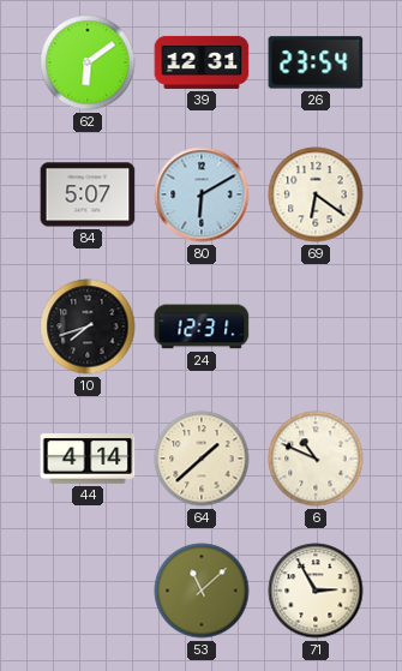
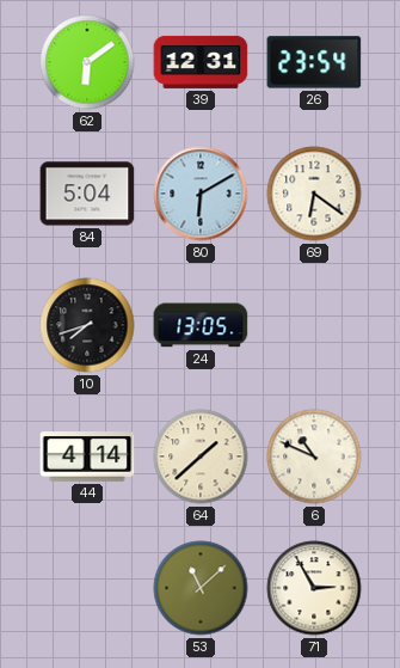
84: 5:07 -> 5:04 (87, 194)
24: 12:31 -> 13:05 (201, 325)
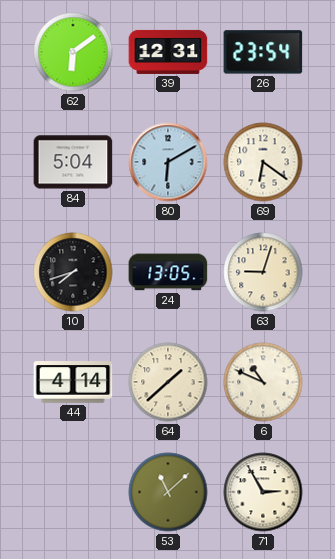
63: none -> 9:03 (263, 272)
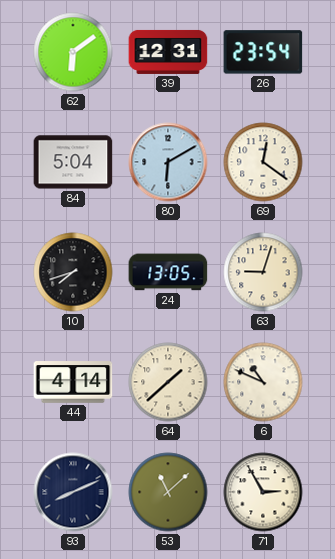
69: 6:21 -> 12:21 (263, 162)
93: none -> 8:11 (73, 492)
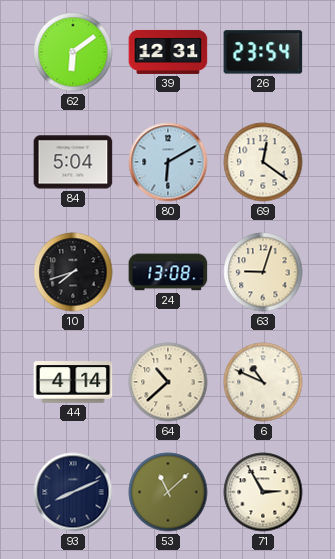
24: 13:05 -> 13:08 (168, 272)
64: 1:38 -> 10:38 (168, 382)
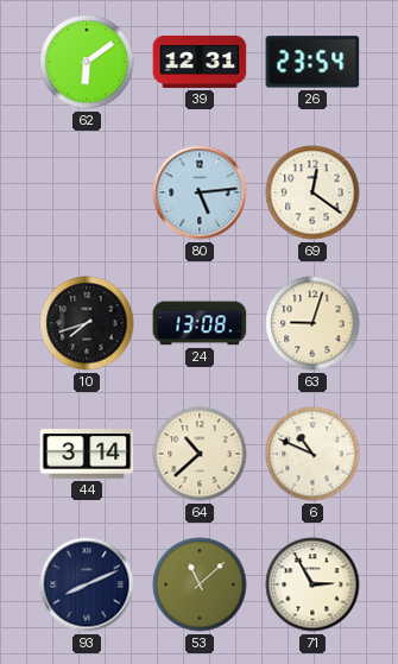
84: 5:04 -> none (73, 162)
80: 6:10 -> 5:14 (200, 192)
44: 4:14 -> 3:14 (87, 454)
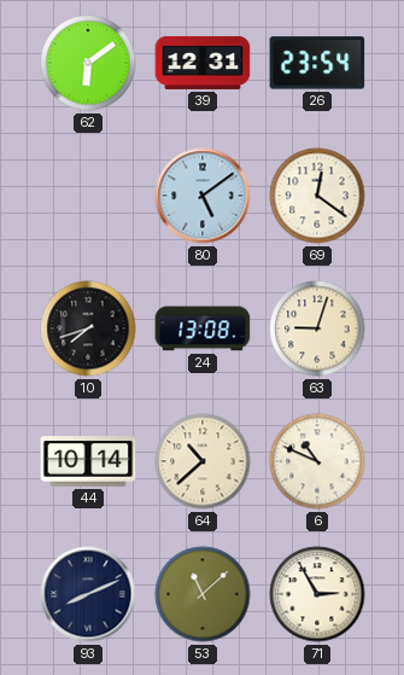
80: 5:14 -> 5:09 (203, 196)
44: 3:14 -> 10:14 (88, 461)
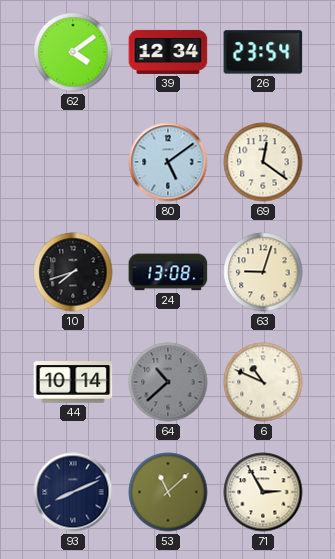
62: 6:09 -> 4:09 (73, 52)
39: 12:31 -> 12:34 (168, 52)
64 dial: cream -> grey (168, 382)
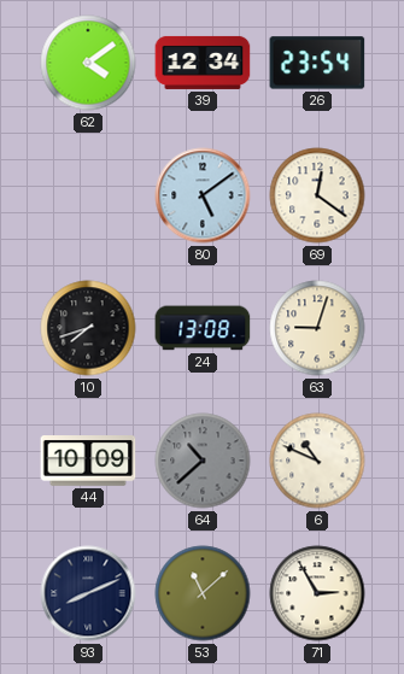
44: 10:14 -> 10:09 (88, 461)
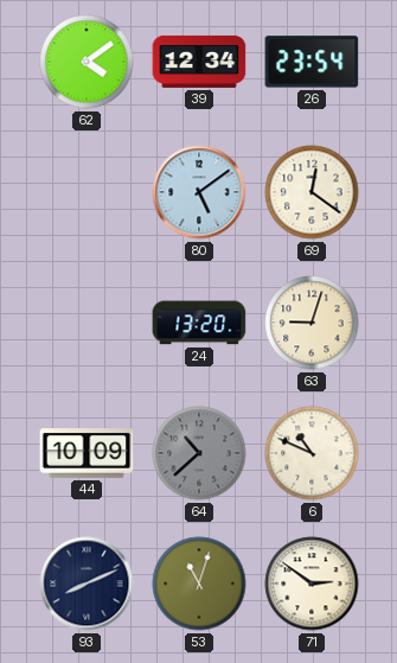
10: 7:42 -> none (88, 328)
24: 13:08 -> 13:20 (199, 323)
53: 11:08 -> 11:03 (199, 584)
71: 2:55 -> 2:51 (312, 584)
